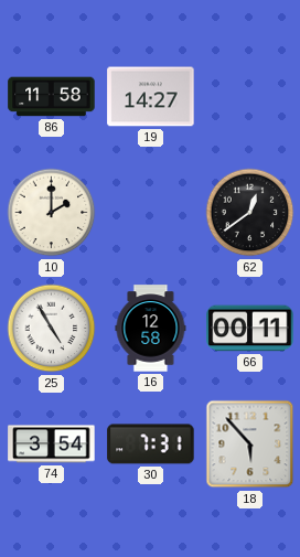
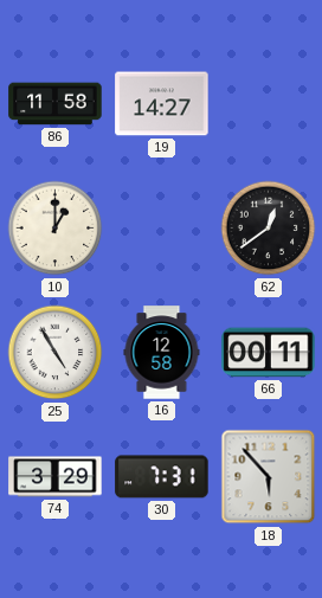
10: 2:00 -> 1:00 (56, 229)
74: 3:54 -> 3:29 (56, 477)
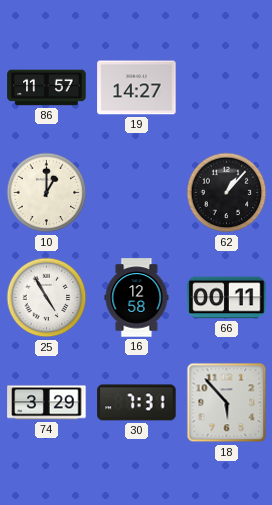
86: 11:58 -> 11:57 (47, 88)
62: 12:39 -> 1:07 (227, 193)
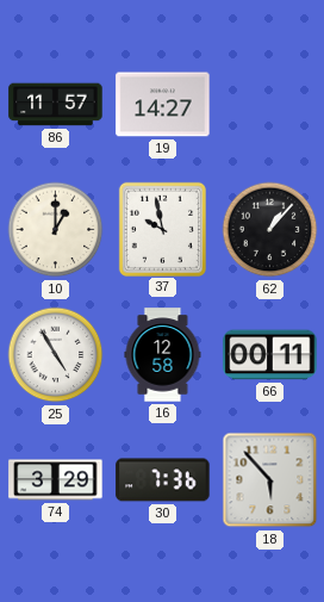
37: none -> 9:58 (162, 229)
30: 7:31 -> 7:36 (163, 480)
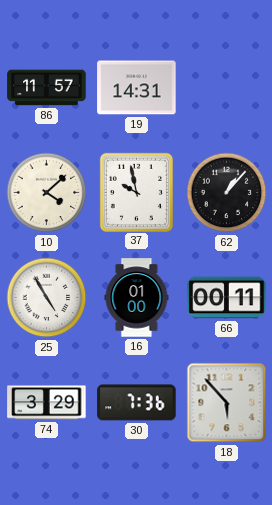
19: 14:27 -> 14:31 (137, 88)
10: 1:00 -> 4:08 (47, 193)
16: 12:58 -> 01:00 (137, 298)
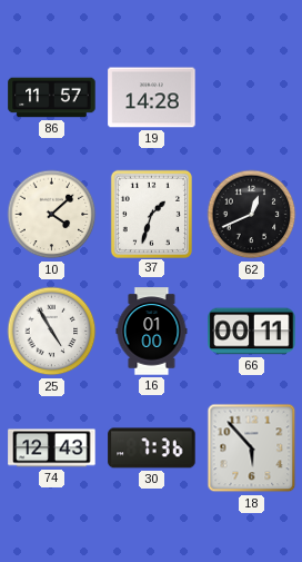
19: 14:31 -> 14:28 (152, 98)
37: 9:58 -> 1:33 (151, 214)
62: 1:07 -> 12:41 (252, 215)
74: 3:29 -> 12:43 (52, 448)
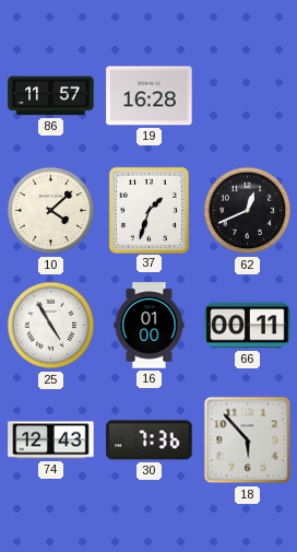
19: 14:28 -> 16:28 (150, 96)
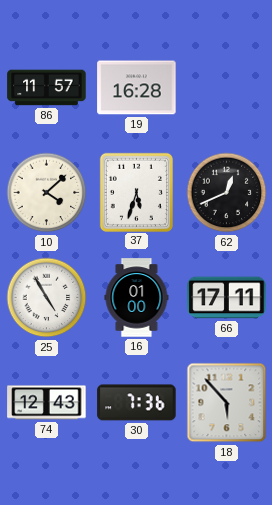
37: 1:33 -> 5:33 (136, 192)
66: 00:11 -> 17:11 (227, 298)
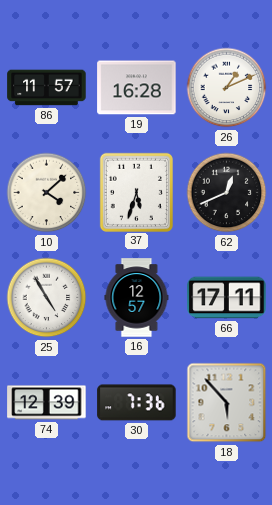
26: none -> 1:11 (227, 88)
16: 01:00 -> 12:57 (137, 298)
74: 12:43 -> 12:39 (47, 403)
